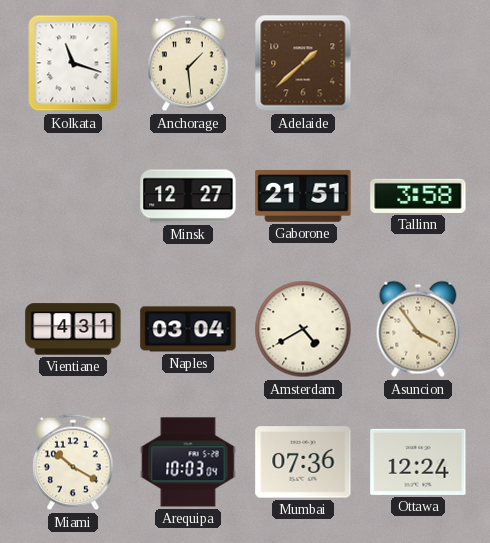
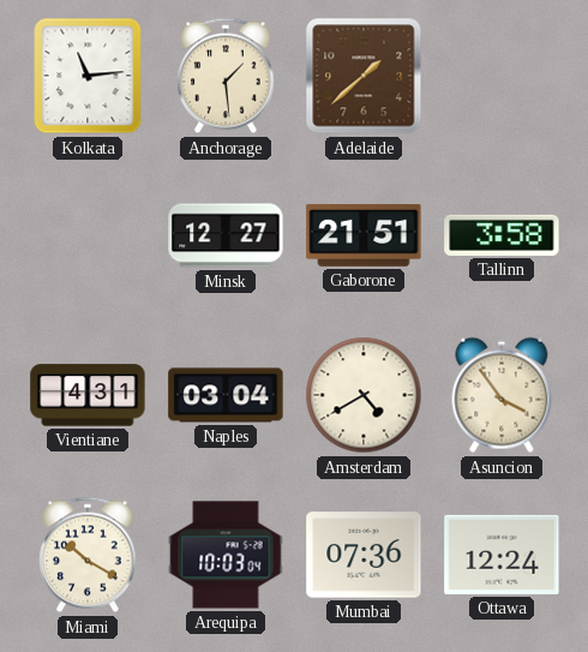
Kolkata: 11:18 -> 11:14 (88, 76)
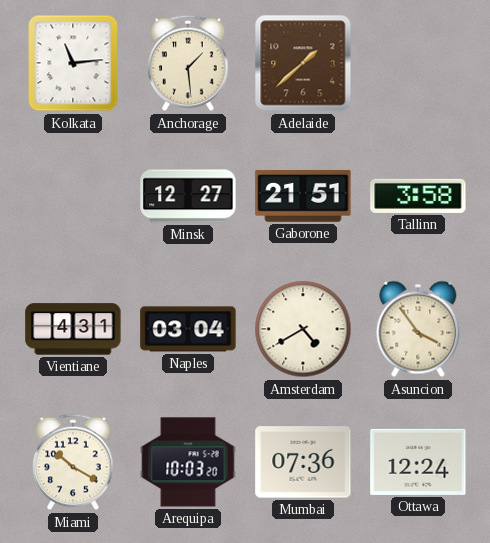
Arequipa: 10:03:04 -> 10:03:20 (188, 462)
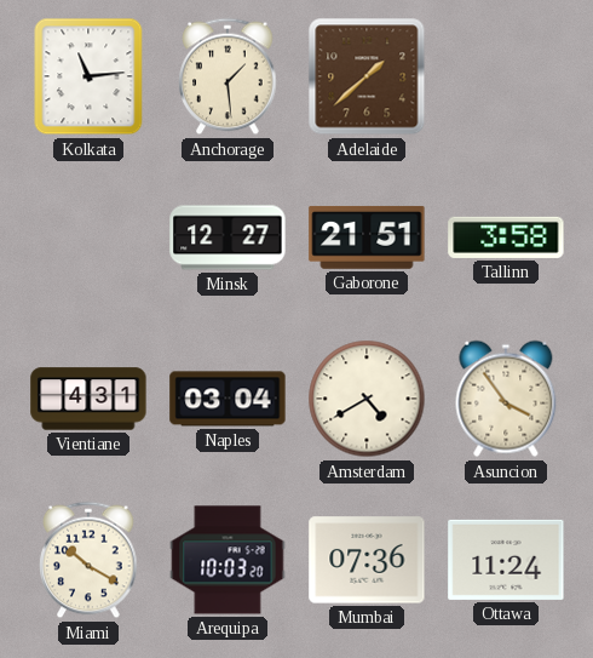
Ottawa: 12:24 -> 11:24 (506, 560)
